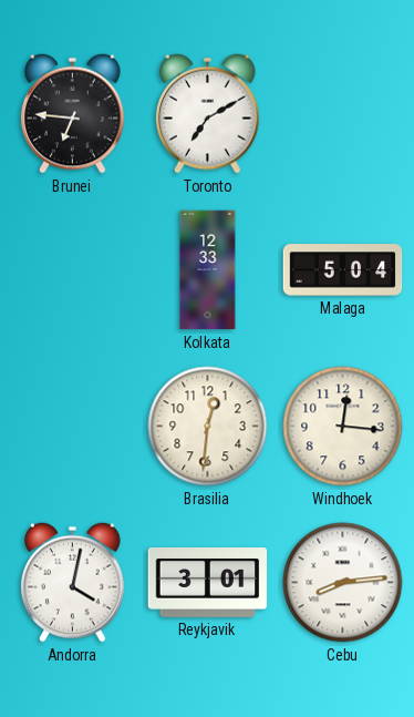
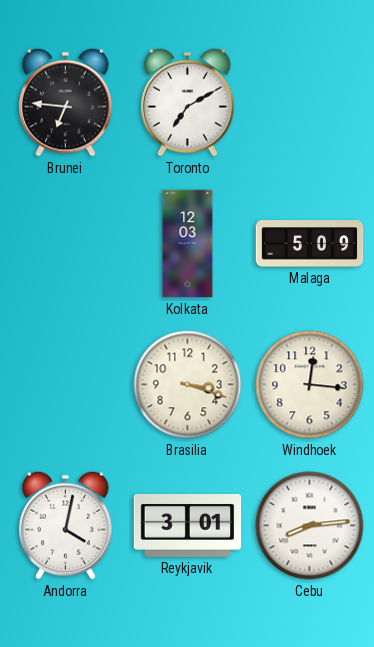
Kolkata: 12:33 -> 12:03 (188, 244)
Malaga: 5:04 -> 5:09 (310, 244)
Brasilia: 12:31 -> 3:18 (188, 385)
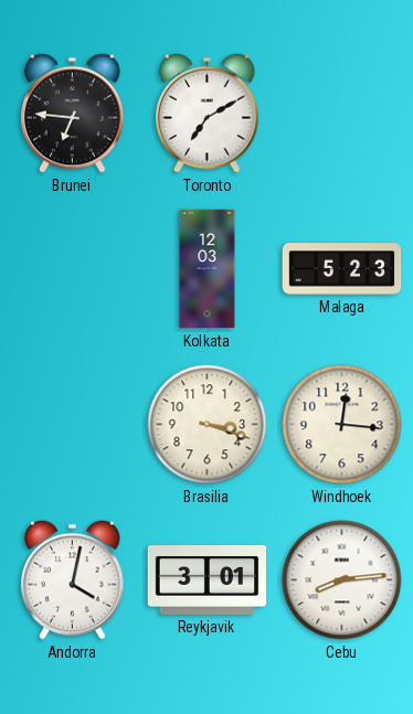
Malaga: 5:09 -> 5:23 (342, 269)
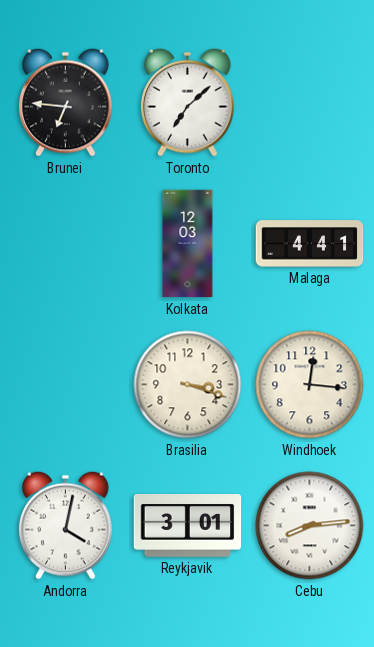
Toronto: 7:10 -> 7:08 (188, 102)
Malaga: 5:23 -> 4:41 (310, 244)
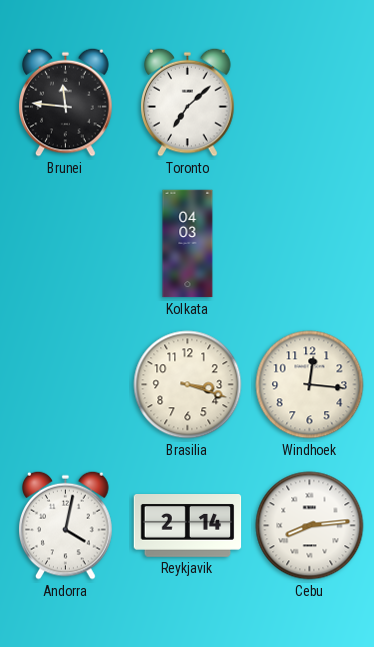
Brunei: 6:46 -> 11:46 (66, 102)
Kolkata: 12:03 -> 04:03 (188, 244)
Malaga: 4:41 -> none (310, 244)
Reykjavik: 3:01 -> 2:14 (188, 526)
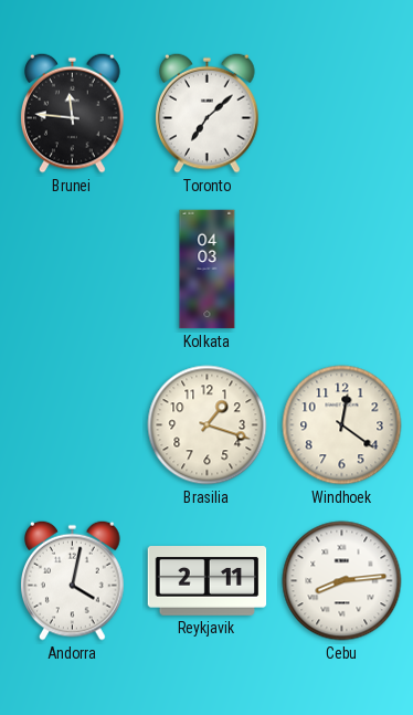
Brasilia: 3:18 -> 1:18 (208, 425)
Windhoek: 12:16 -> 12:21 (342, 425)
Reykjavik: 2:14 -> 2:11 (208, 581)
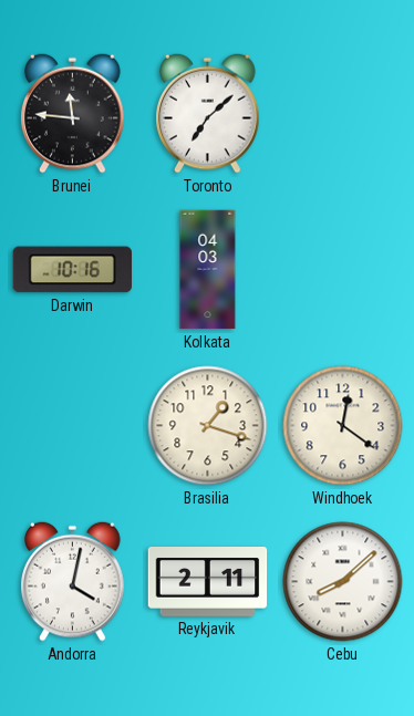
Darwin: none -> 10:16 (73, 270)
Cebu: 8:14 -> 8:08 (343, 582)
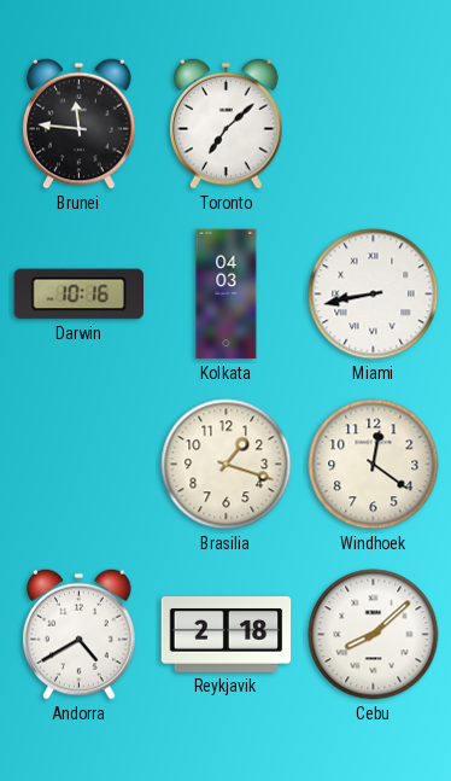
Miami: none -> 8:43 (374, 295)
Andorra: 4:02 -> 4:40 (80, 634)
Reykjavik: 2:11 -> 2:18 (227, 635)
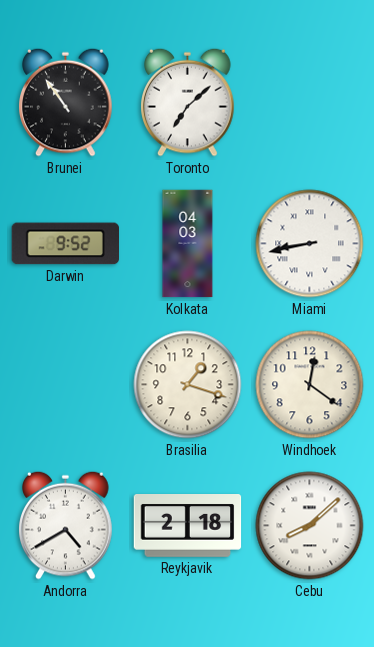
Brunei: 11:46 -> 10:54 (66, 102)
Darwin: 10:16 -> 9:52 (66, 244)
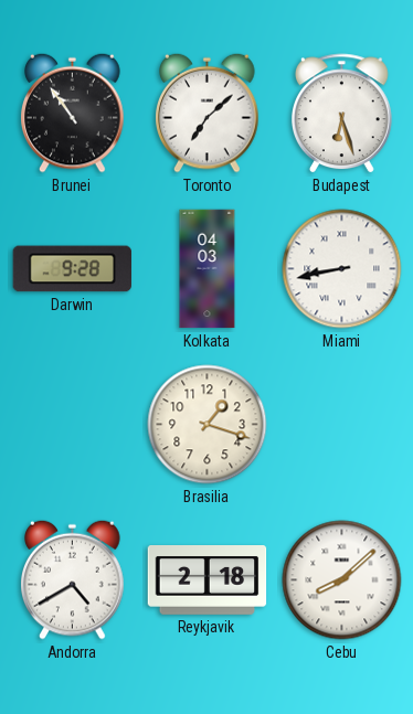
Budapest: none -> 6:27 (341, 114)
Darwin: 9:52 -> 9:28 (73, 269)
Windhoek: 12:21 -> none (310, 385)
